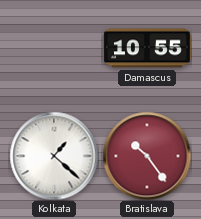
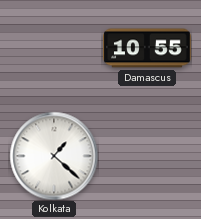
Bratislava: 10:24 -> none (147, 156)
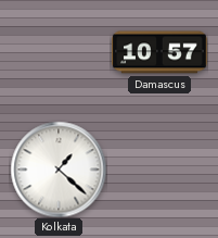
Damascus: 10:55 -> 10:57 (159, 52)
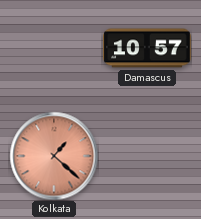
Kolkata dial: white -> salmon (54, 156)
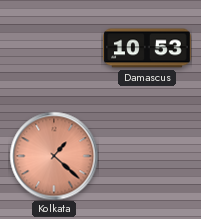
Damascus: 10:57 -> 10:53 (147, 48)
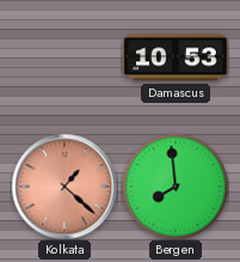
Bergen: none -> 7:59 (176, 187)
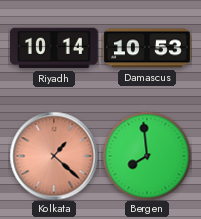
Riyadh: none -> 10:14 (55, 48)
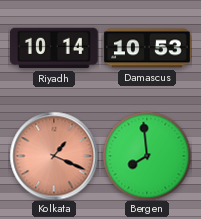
Kolkata: 1:22 -> 1:19 (54, 156)
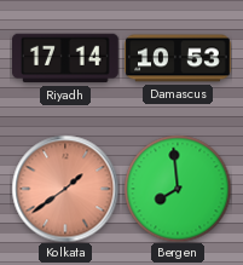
Riyadh: 10:14 -> 17:14 (66, 58)
Kolkata: 1:19 -> 1:39 (65, 189)
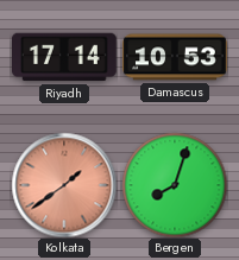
Bergen: 7:59 -> 8:03 (175, 185)
